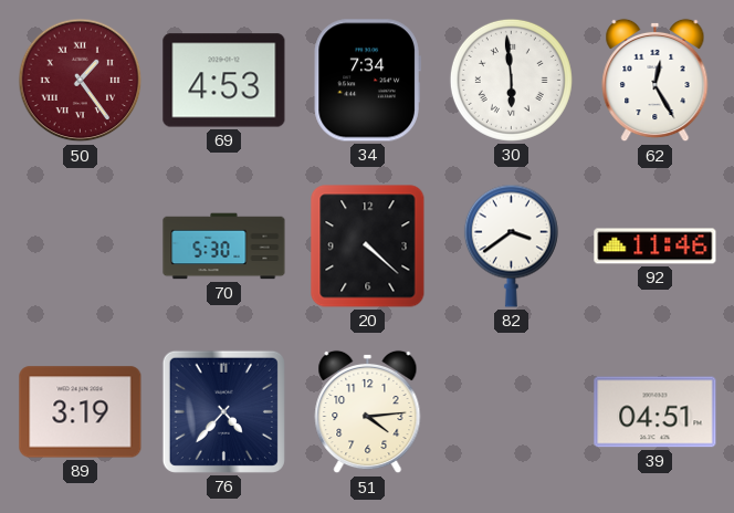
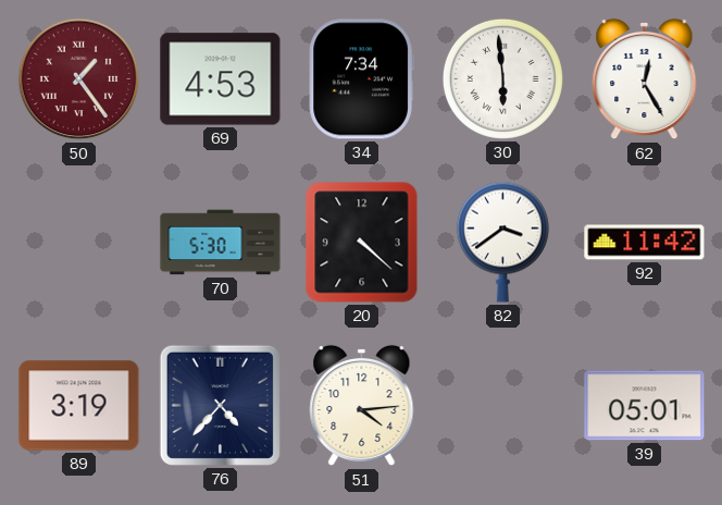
92: 11:46 -> 11:42 (645, 243)
39: 04:51 -> 05:01 (645, 406)
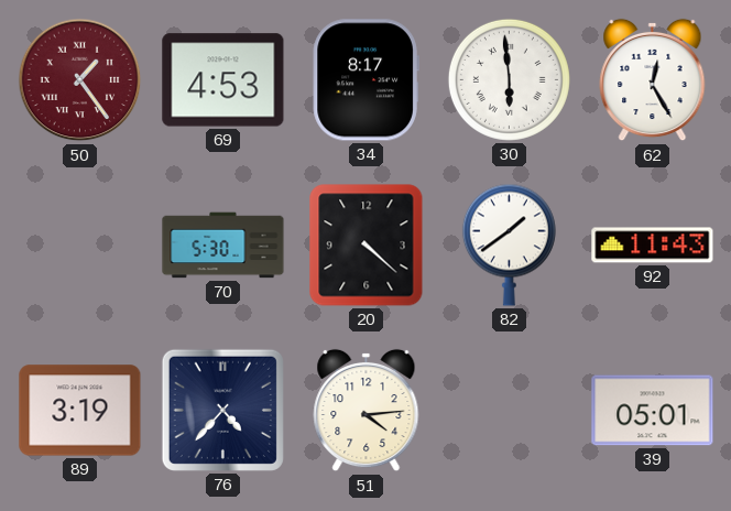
34: 7:34 -> 8:17 (365, 80)
82: 3:39 -> 1:39 (509, 244)
92: 11:42 -> 11:43 (653, 246)
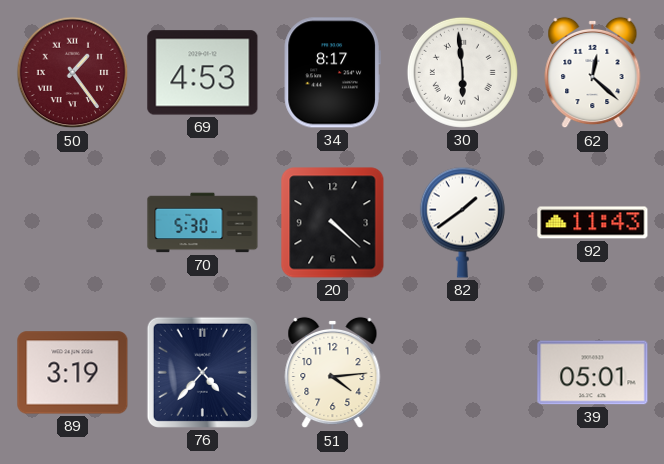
62: 12:25 -> 12:22 (593, 73)
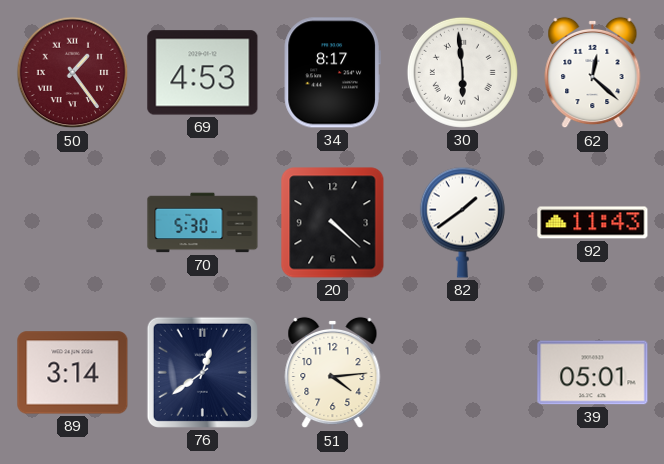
89: 3:19 -> 3:14 (73, 373)
76: 4:37 -> 12:39 (202, 372)
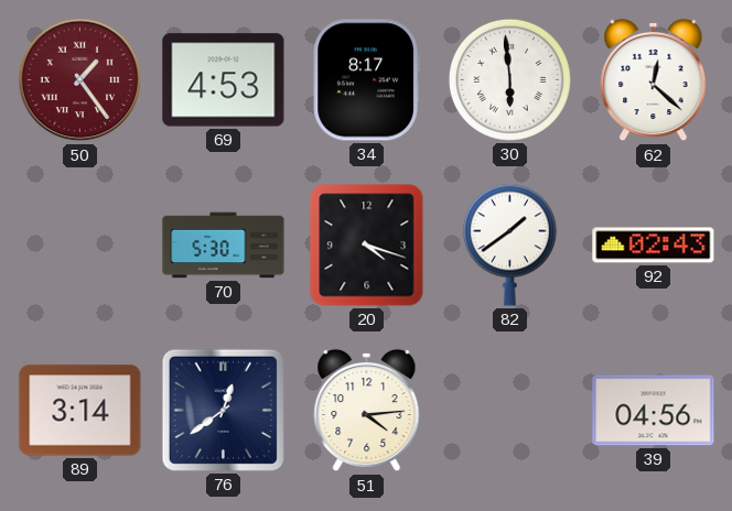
20: 4:22 -> 4:18 (367, 246)
92: 11:43 -> 02:43 (654, 246)
39: 05:01 -> 04:56 (654, 411)
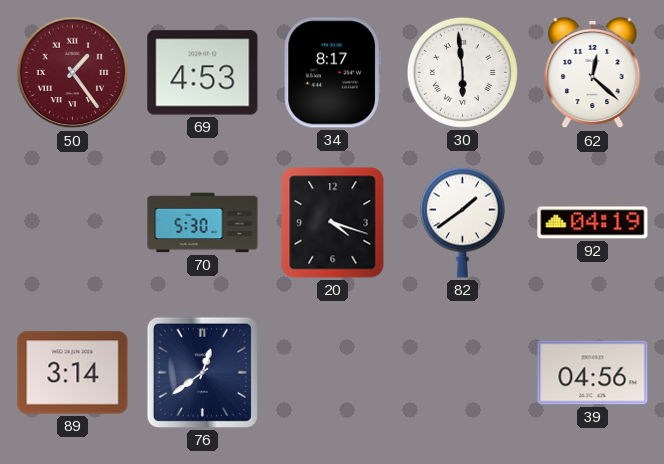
92: 02:43 -> 04:19 (593, 223)
51: 4:14 -> none (367, 411)
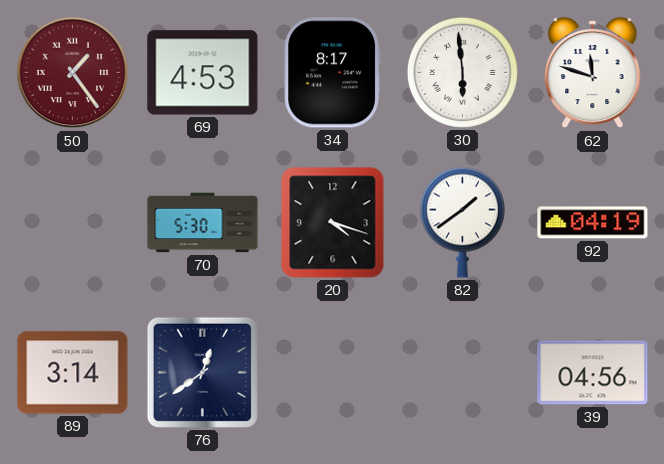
62: 12:22 -> 11:48 (593, 73)
